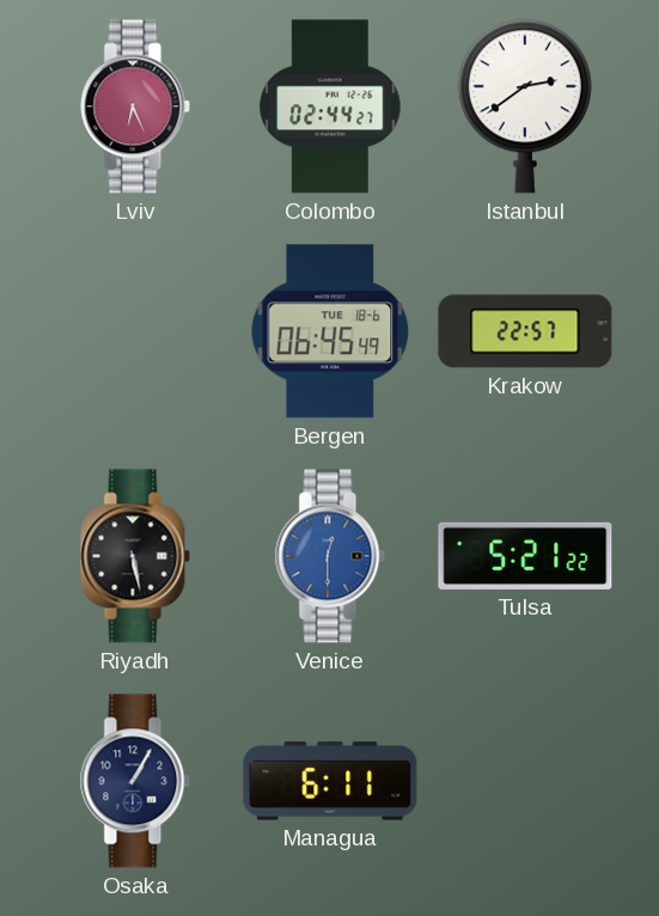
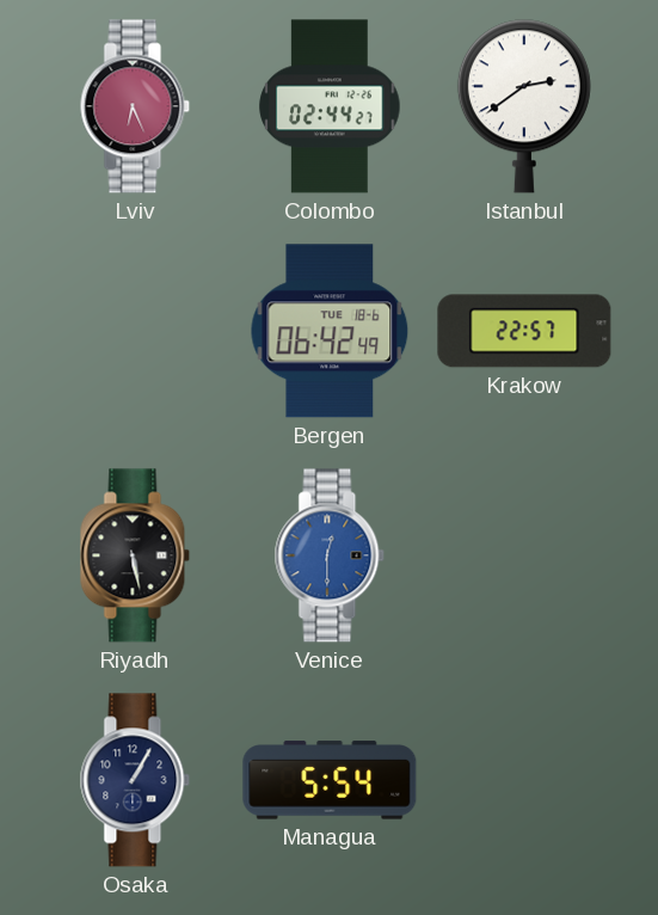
Bergen: 06:45 -> 06:42 (330, 331)
Tulsa: 5:21 -> none (525, 556)
Managua: 6:11 -> 5:54 (330, 780)
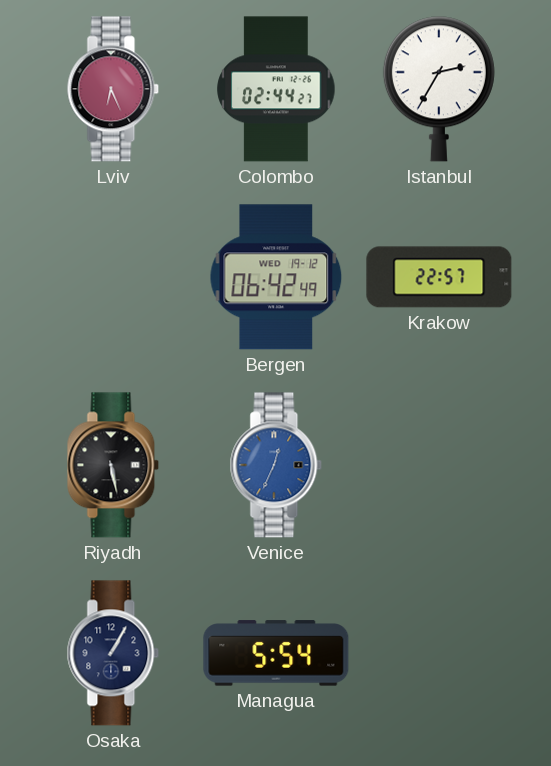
Istanbul: 2:39 -> 2:35 (439, 89)
Bergen date: TUE 18-6 -> WED 19-12 (276, 277)
Venice: 12:30 -> 12:34 (276, 465)
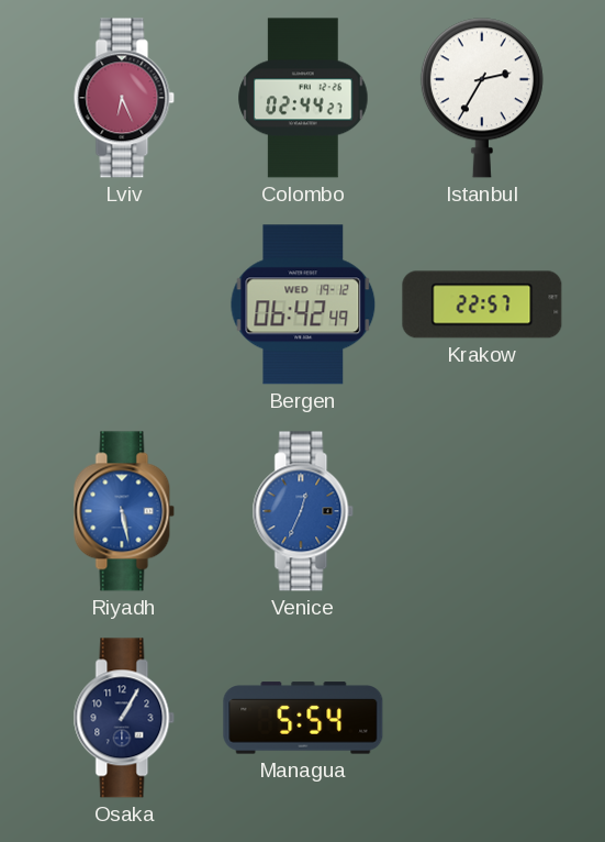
Riyadh dial: black -> blue (124, 511)
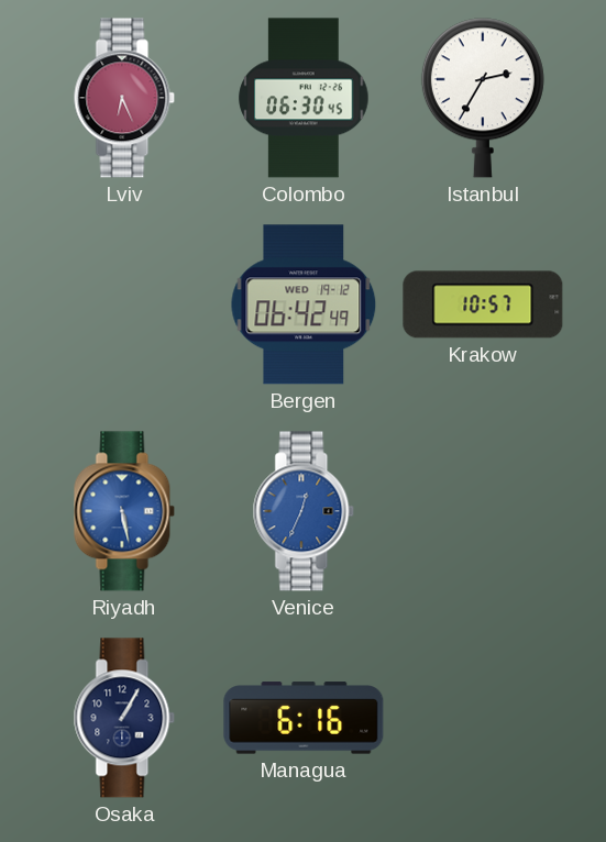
Colombo: 02:44 -> 06:30 (304, 98)
Krakow: 22:57 -> 10:57 (483, 304)
Managua: 5:54 -> 6:16 (304, 718)
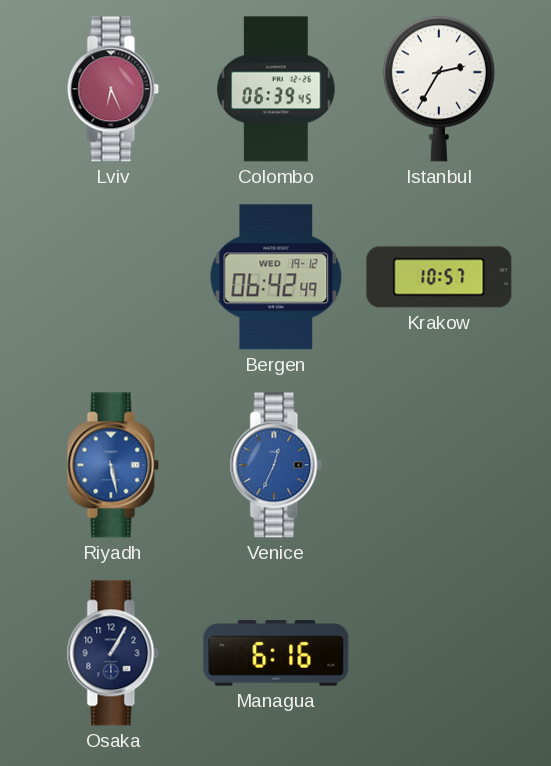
Colombo: 06:30 -> 06:39 (276, 89)
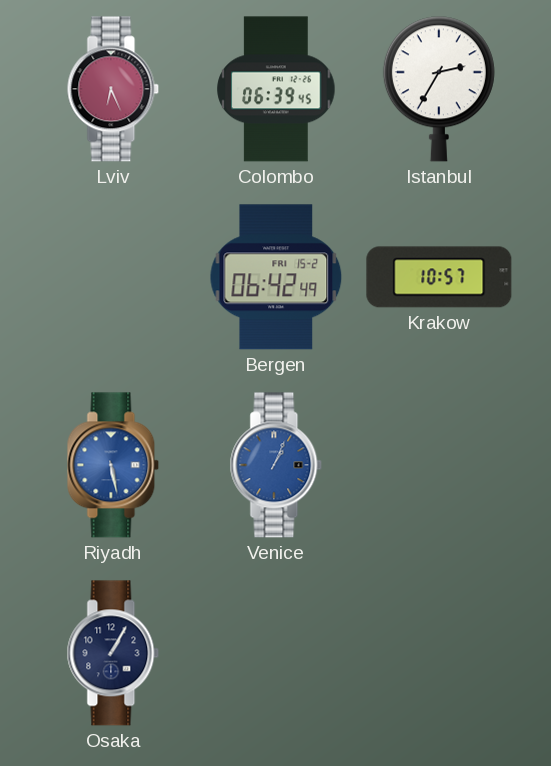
Bergen date: WED 19-12 -> FRI 15-2 (276, 277)
Venice: 12:34 -> 1:04 (276, 465)
Managua: 6:16 -> none (276, 653)
